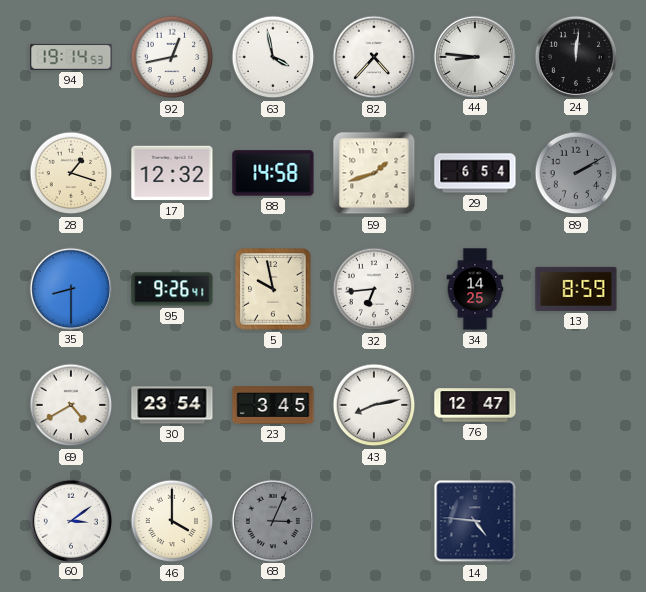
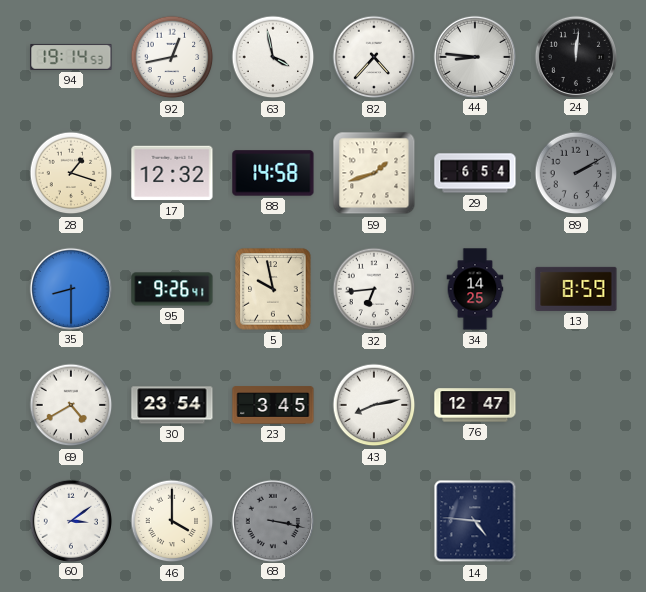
68: 3:04 -> 3:17 (272, 520)
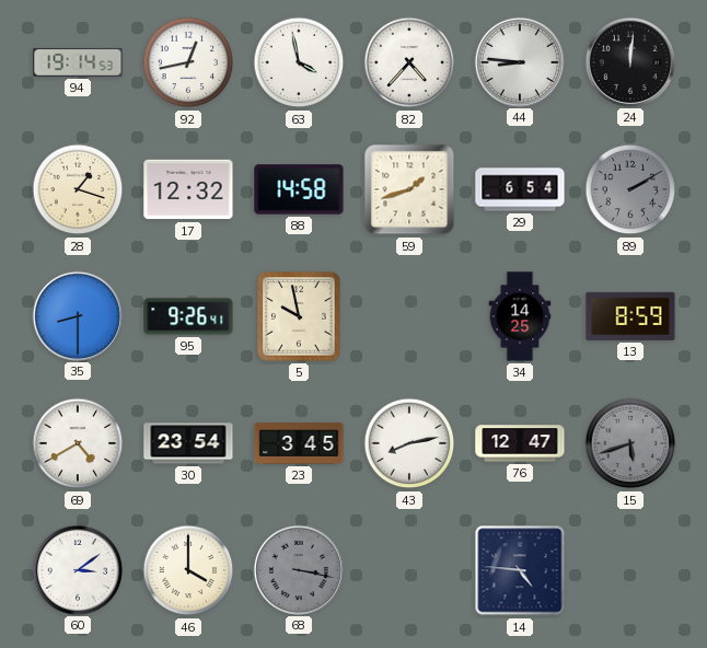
32: 6:44 -> none (374, 289)
15: none -> 5:42 (630, 443)
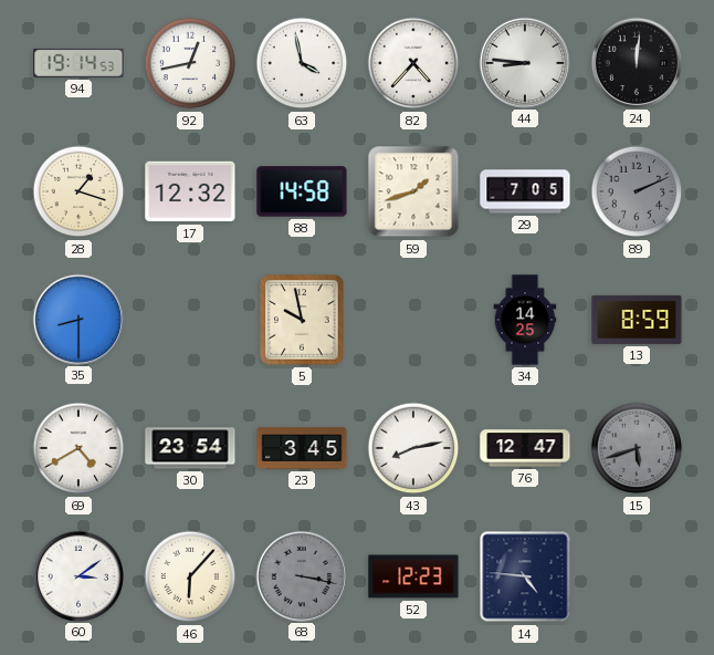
29: 6:54 -> 7:05 (525, 191)
89: 2:10 -> 2:11 (637, 191)
95: 9:26 -> none (188, 316)
46: 4:00 -> 6:07 (190, 576)
52: none -> 12:23 (413, 576)
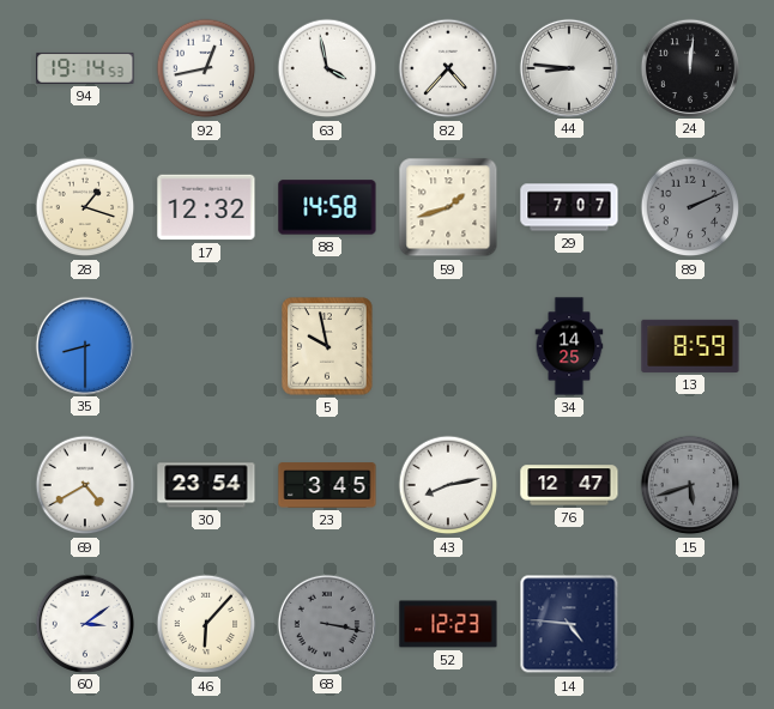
29: 7:05 -> 7:07 (569, 207)
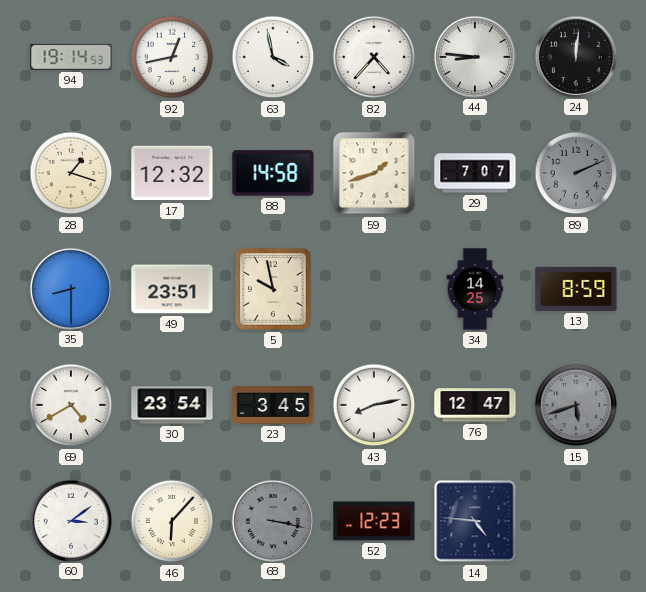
49: none -> 23:51 (172, 289)
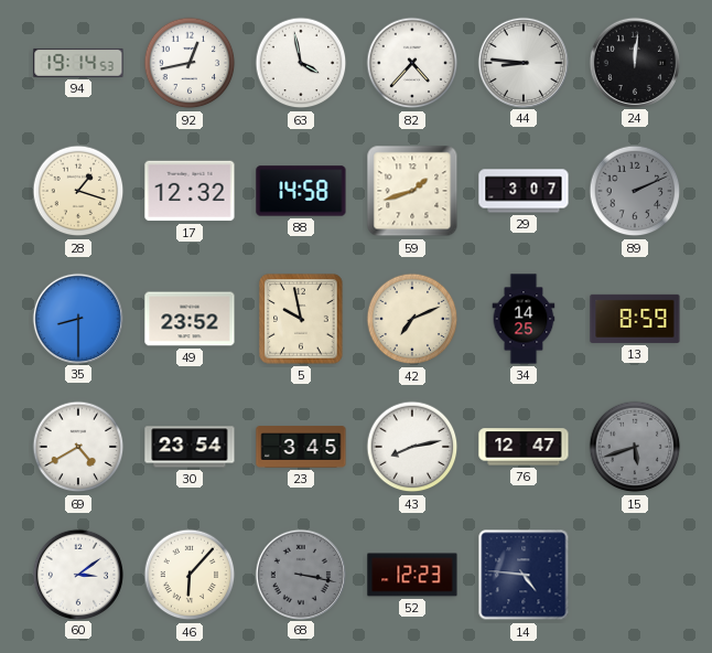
29: 7:07 -> 3:07 (524, 191)
49: 23:51 -> 23:52 (190, 319)
42: none -> 7:11 (412, 319)
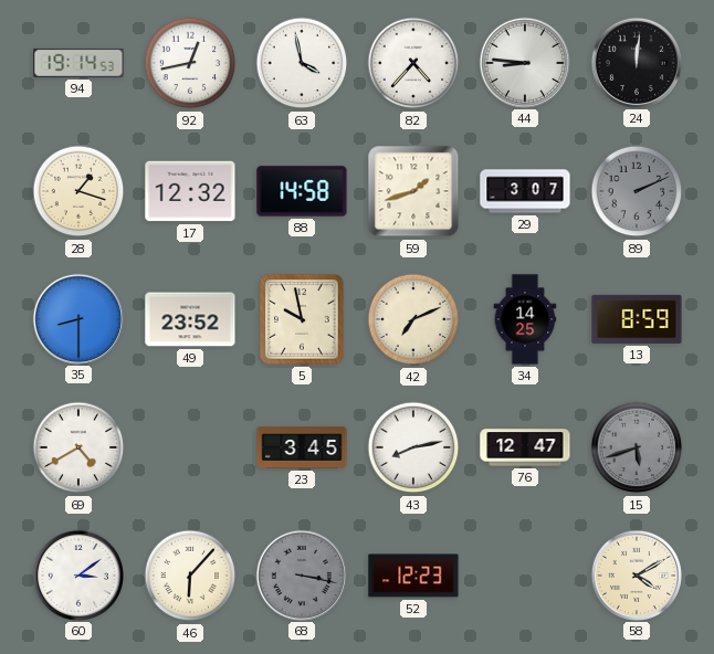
30: 23:54 -> none (190, 447)
14: 4:46 -> none (524, 575)
58: none -> 4:10 (636, 574)
